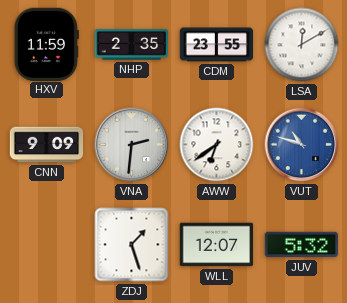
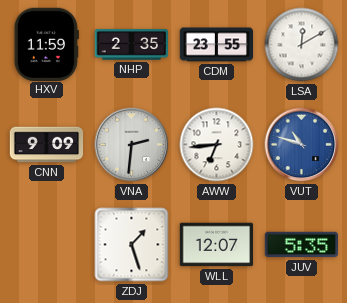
AWW: 6:39 -> 6:44 (217, 145)
JUV: 5:32 -> 5:35 (301, 245)
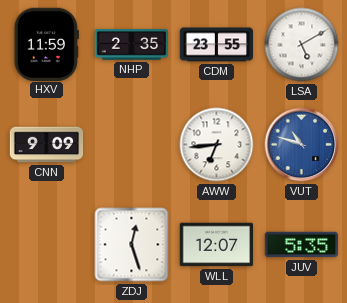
LSA: 12:10 -> 5:10 (302, 45)
VNA: 2:31 -> none (132, 145)
ZDJ: 1:27 -> 12:27 (132, 245)
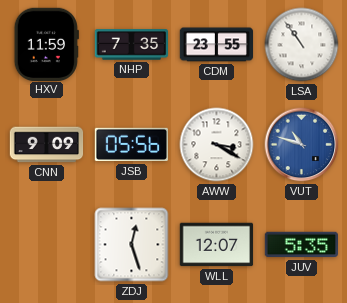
NHP: 2:35 -> 7:35 (132, 45)
LSA: 5:10 -> 10:54 (302, 45)
JSB: none -> 05:56 (131, 145)
AWW: 6:44 -> 3:20 (217, 145)
